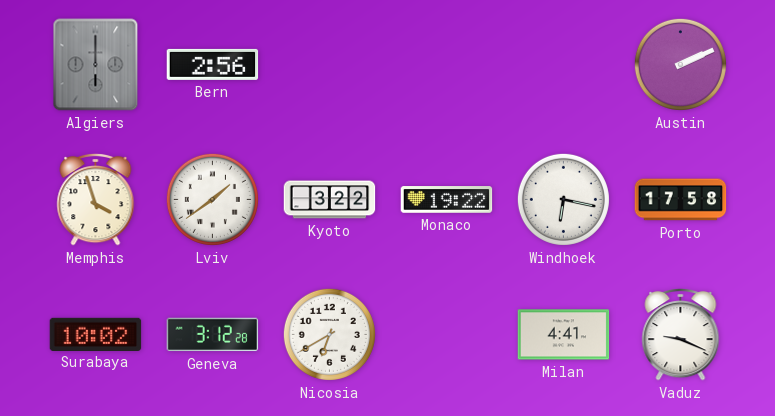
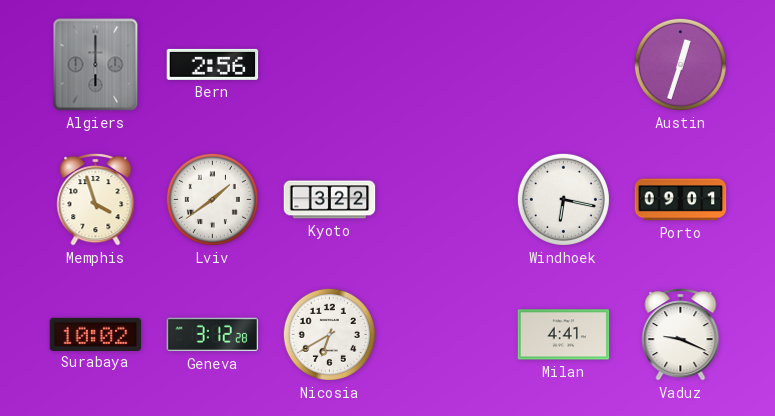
Austin: 2:11 -> 12:33 (680, 64)
Monaco: 19:22 -> none (447, 200)
Porto: 17:58 -> 09:01 (681, 200)
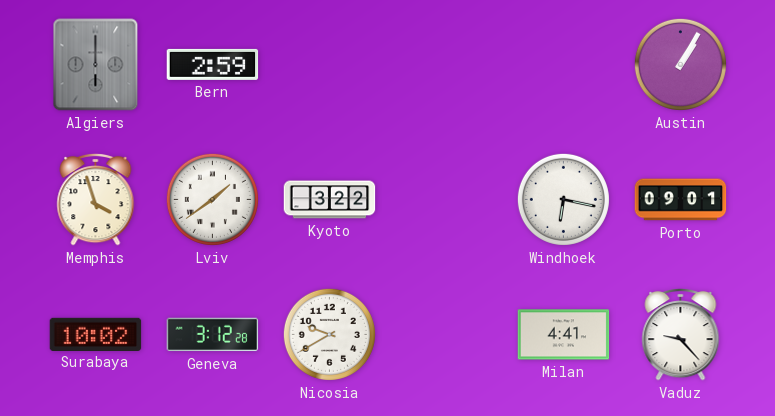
Bern: 2:56 -> 2:59 (213, 64)
Austin: 12:33 -> 1:05 (680, 64)
Nicosia: 6:40 -> 9:40 (329, 334)
Vaduz: 9:19 -> 9:23 (681, 334)
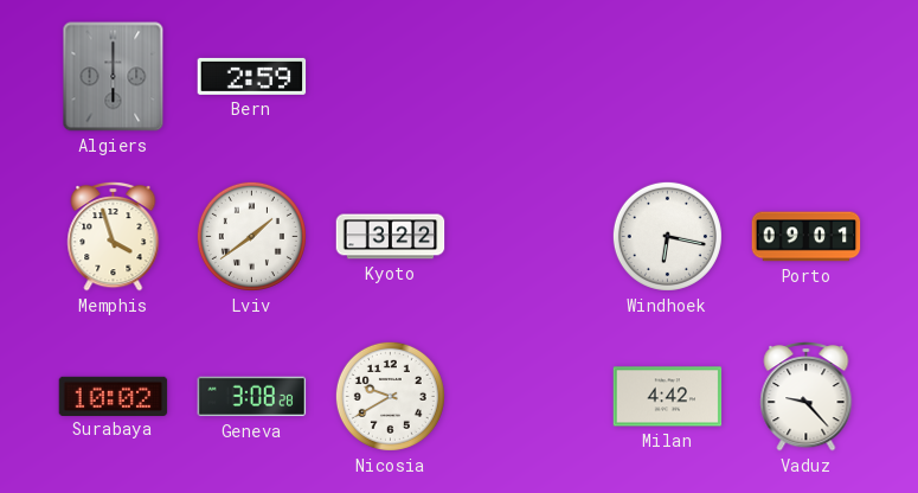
Austin: 1:05 -> none (680, 64)
Geneva: 3:12 -> 3:08 (252, 397)
Milan: 4:41 -> 4:42 (668, 397)
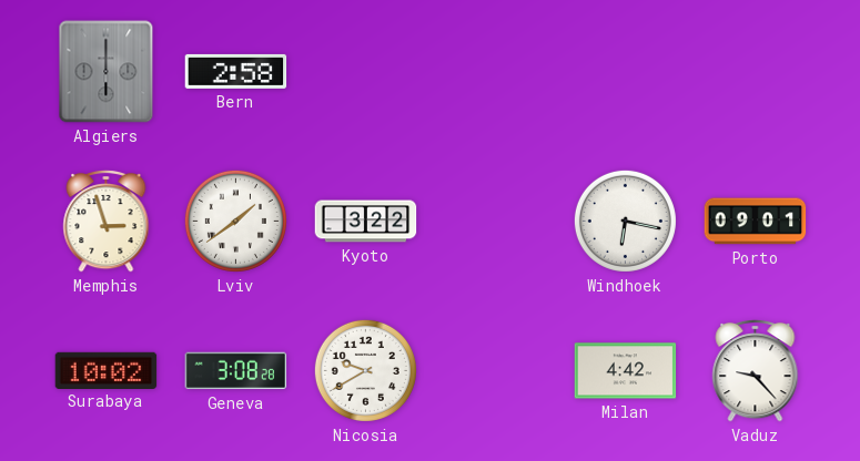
Bern: 2:59 -> 2:58 (236, 71)
Memphis: 3:57 -> 2:57 (107, 221)
